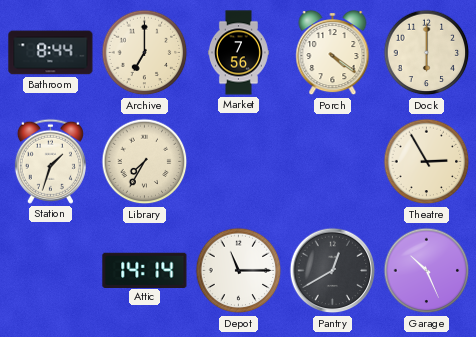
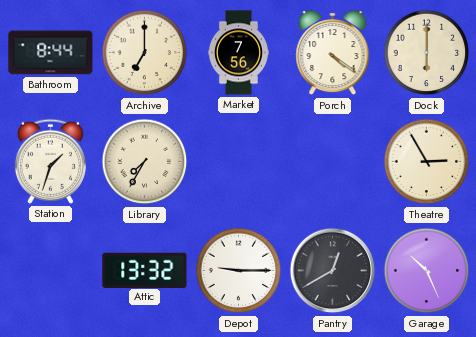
Attic: 14:14 -> 13:32 (145, 270)
Depot: 11:15 -> 9:15 (239, 271)
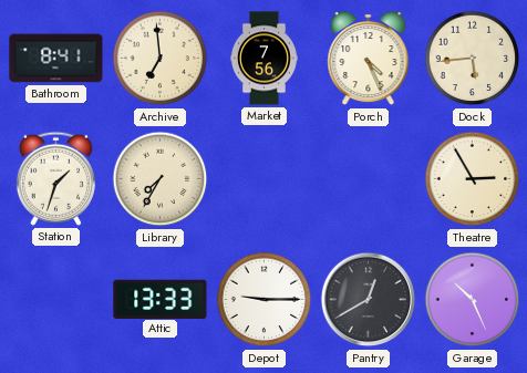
Bathroom: 8:44 -> 8:41 (56, 59)
Archive: 7:00 -> 6:59 (161, 59)
Porch: 4:21 -> 4:26 (369, 59)
Dock: 6:00 -> 5:44 (473, 59)
Attic: 13:32 -> 13:33 (161, 299)
